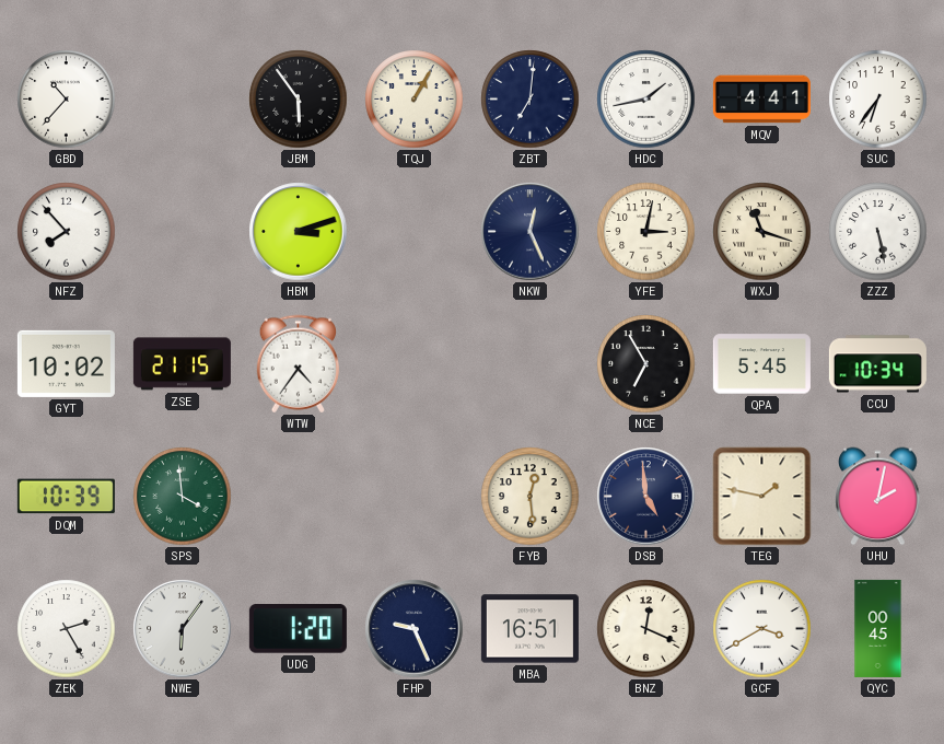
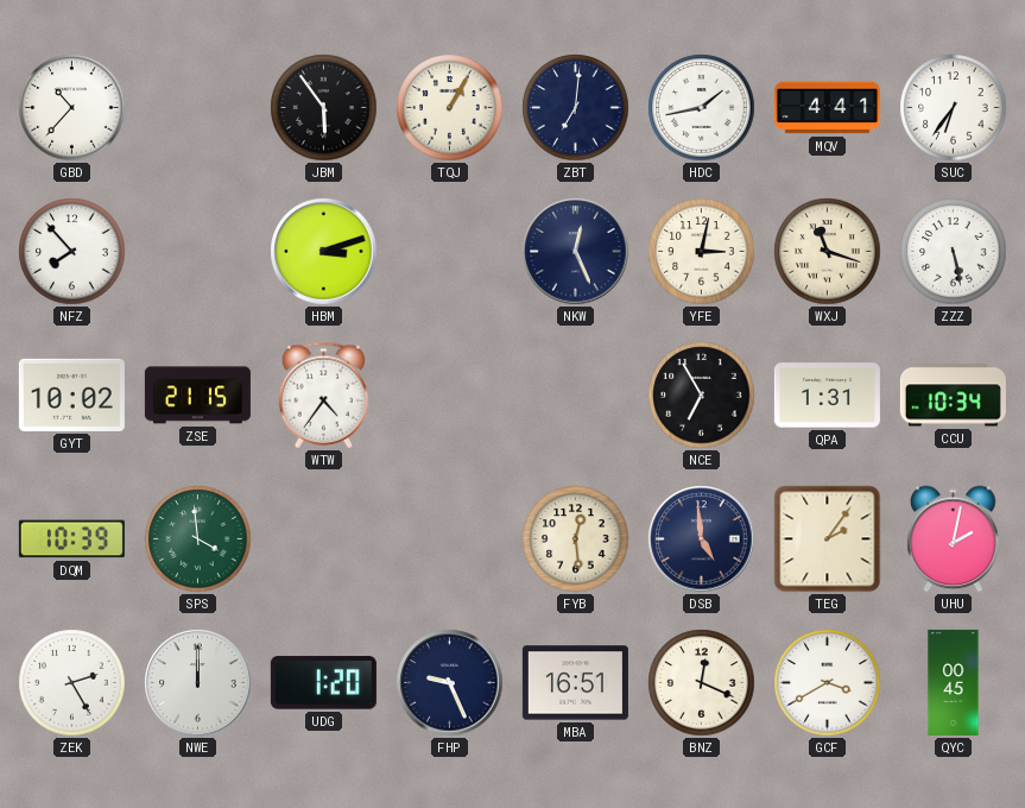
QPA: 5:45 -> 1:31 (827, 396)
TEG: 1:47 -> 2:06 (828, 539)
NWE: 6:06 -> 12:00 (198, 683)
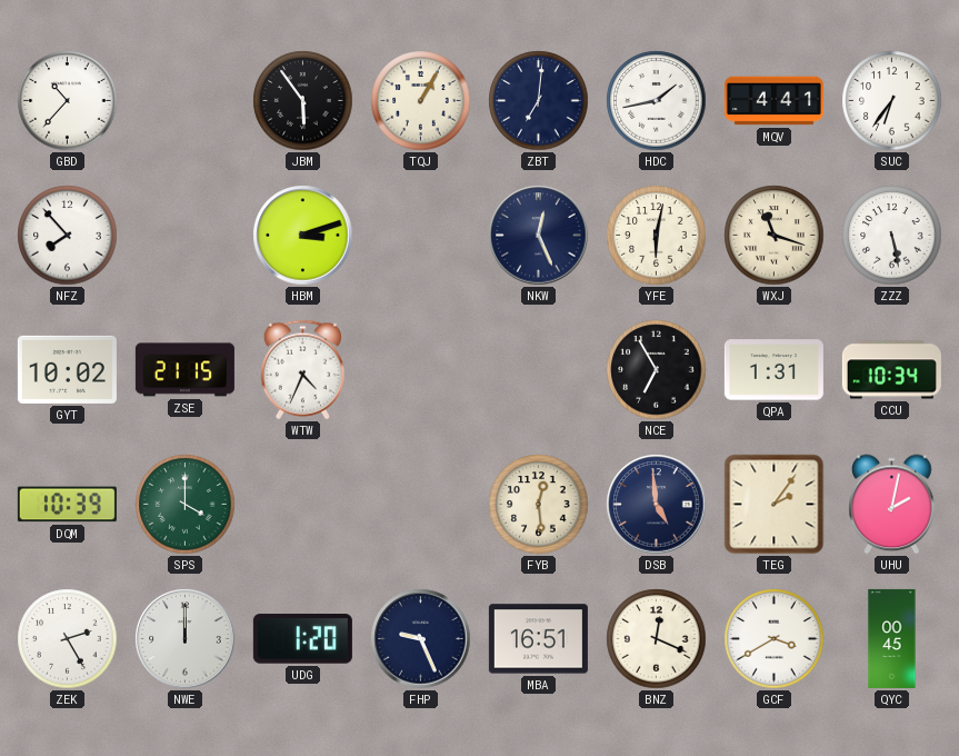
YFE: 3:02 -> 6:02 (657, 236)
WTW: 4:36 -> 4:34 (303, 370)
SPS: 3:59 -> 4:00 (186, 505)
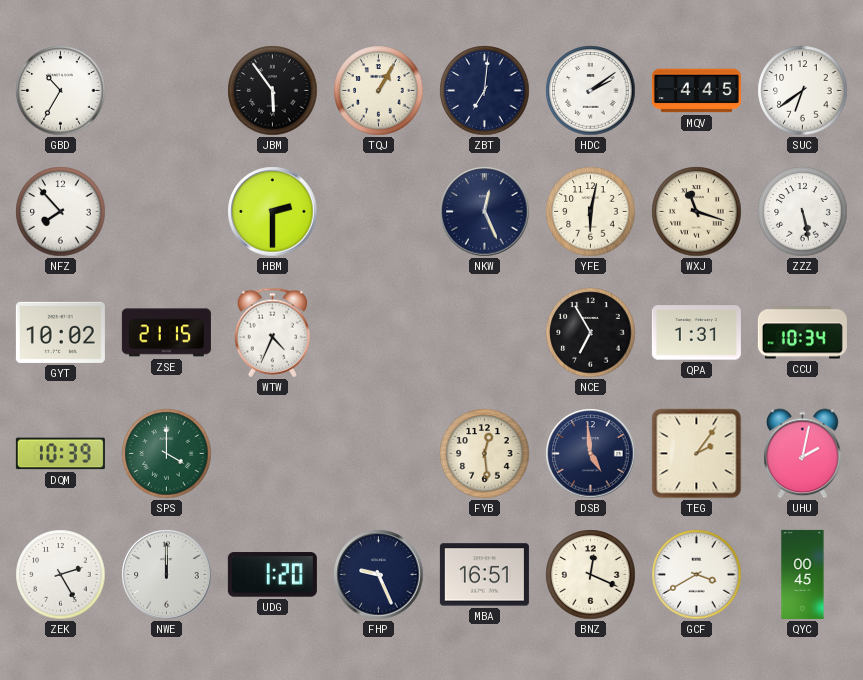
GBD: 10:37 -> 10:35 (61, 91)
HDC: 1:43 -> 2:09 (591, 91)
MQV: 4:41 -> 4:45 (696, 91)
SUC: 6:36 -> 6:39 (803, 91)
HBM: 3:12 -> 2:30 (273, 212)
